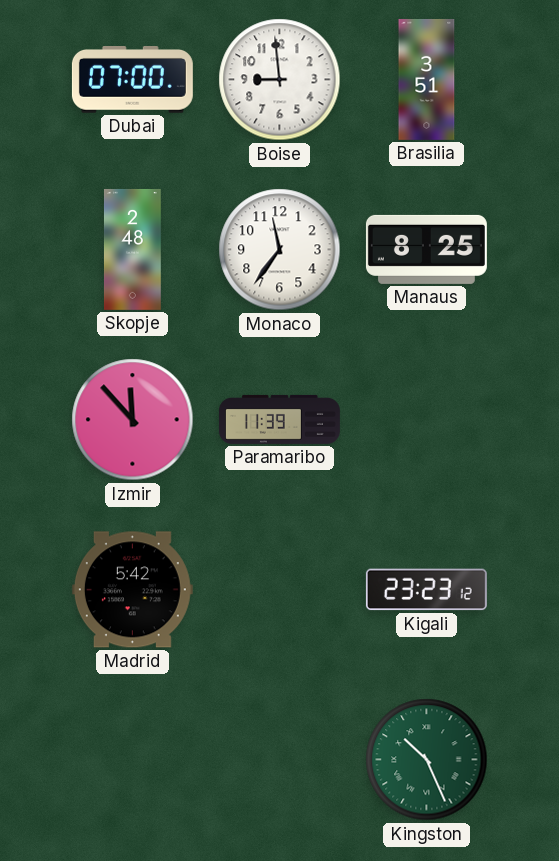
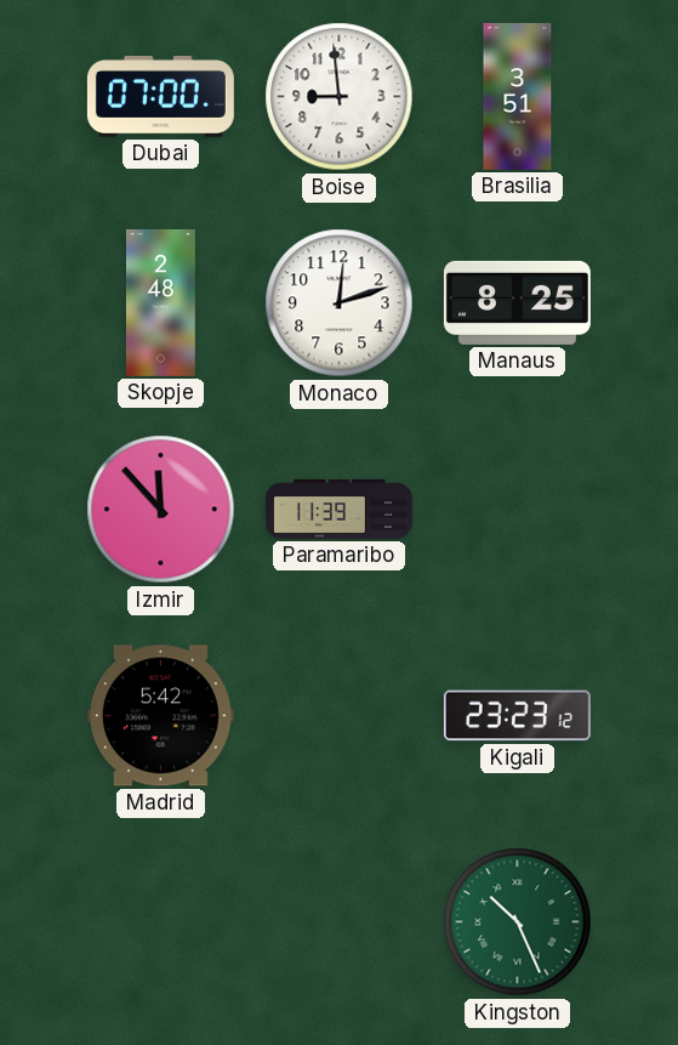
Monaco: 11:36 -> 12:12 (340, 303)
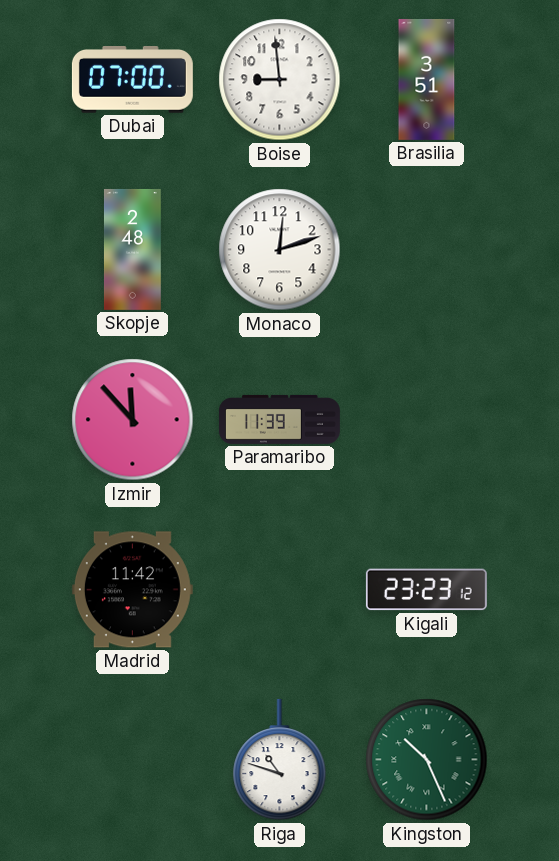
Manaus: 8:25 -> none (517, 302)
Madrid: 5:42 -> 11:42 (132, 590)
Riga: none -> 10:48 (280, 760)
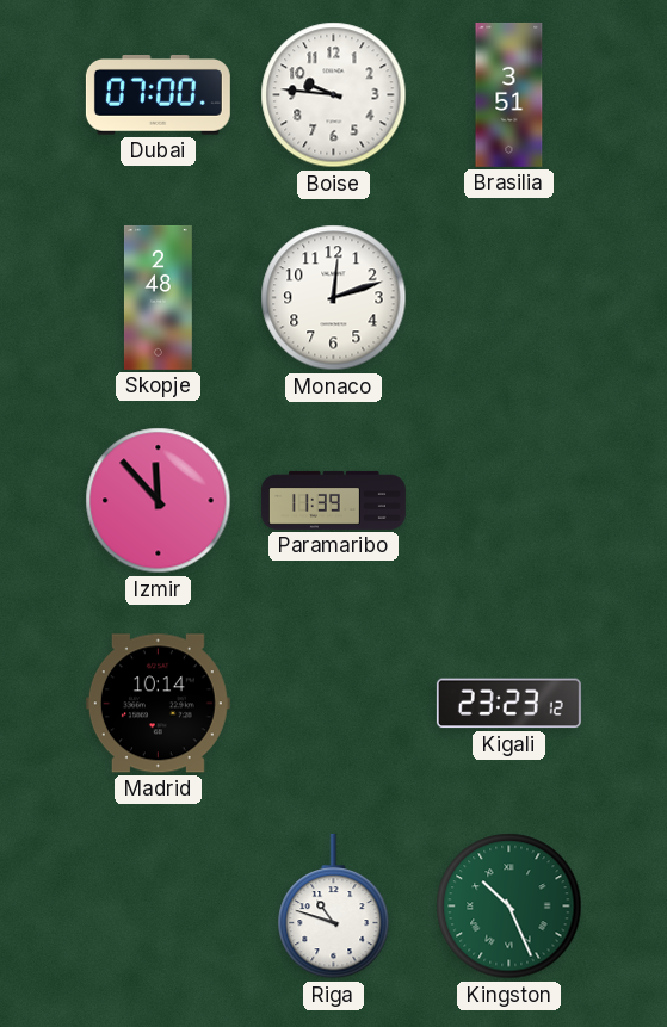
Boise: 8:59 -> 9:46 (334, 95)
Madrid: 11:42 -> 10:14 (158, 704)
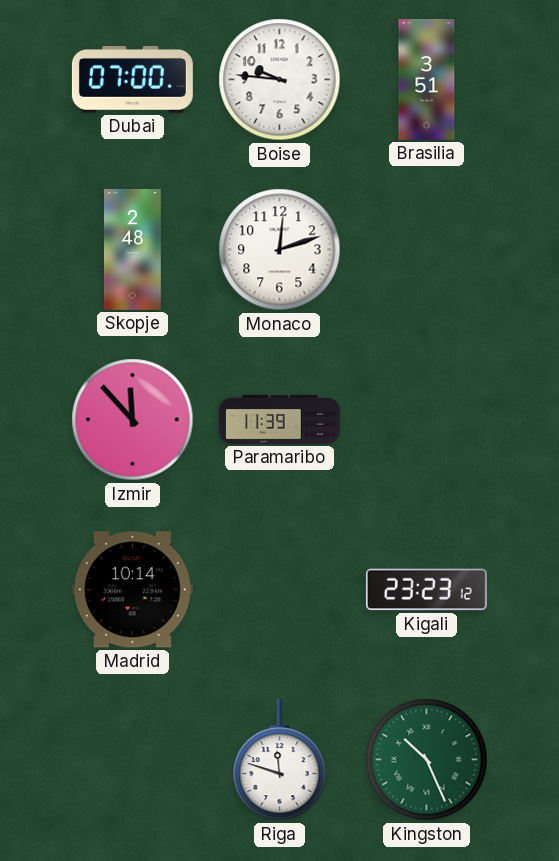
Riga: 10:48 -> 11:48 (280, 760)
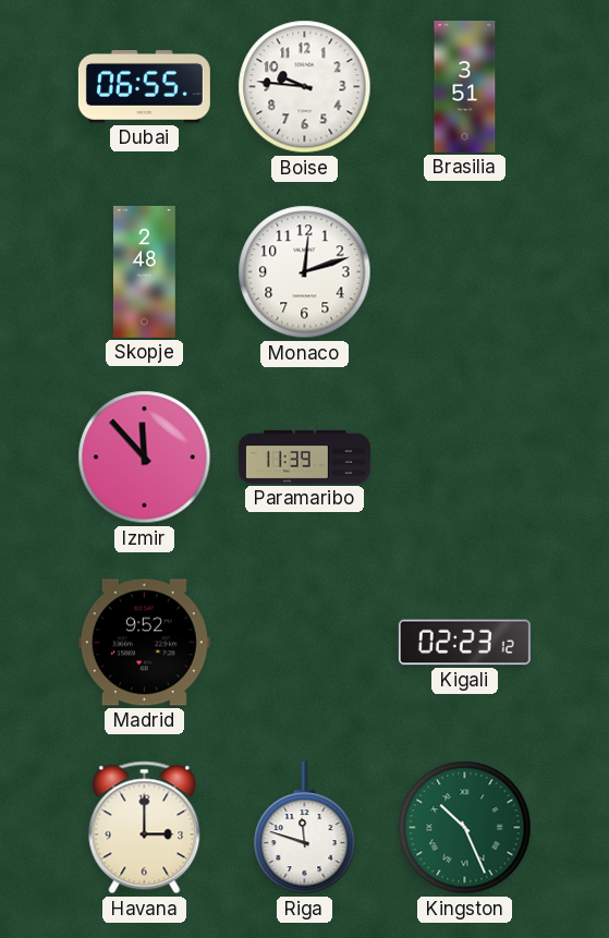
Dubai: 07:00 -> 06:55 (144, 87)
Madrid: 10:14 -> 9:52 (144, 643)
Kigali: 23:23 -> 02:23 (464, 643)
Havana: none -> 3:00 (145, 828)
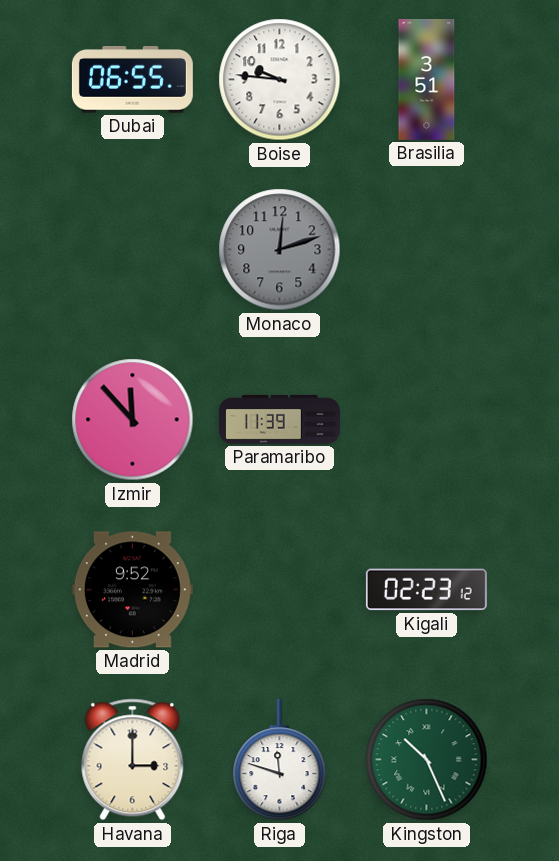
Skopje: 2:48 -> none (145, 271)
Monaco dial: white -> grey (280, 250)
